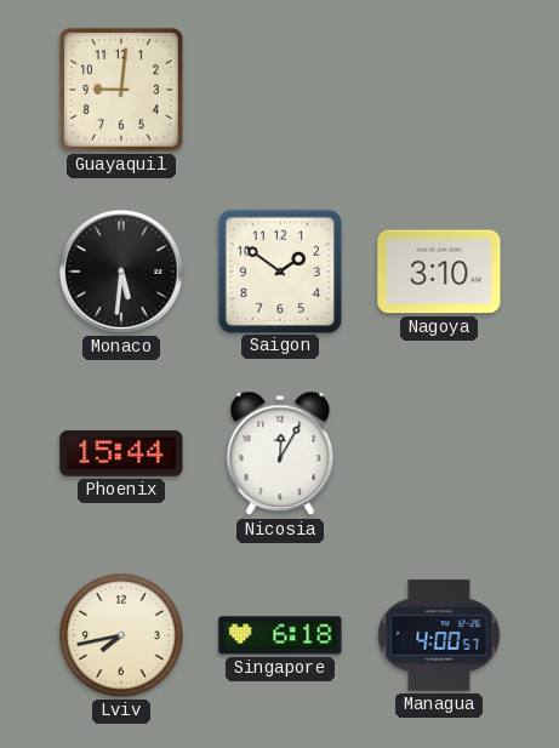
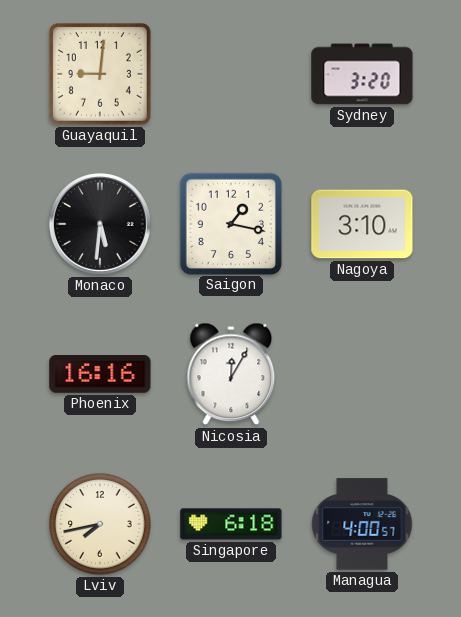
Sydney: none -> 3:20 (362, 74)
Saigon: 1:51 -> 1:17 (230, 223)
Phoenix: 15:44 -> 16:16 (100, 375)
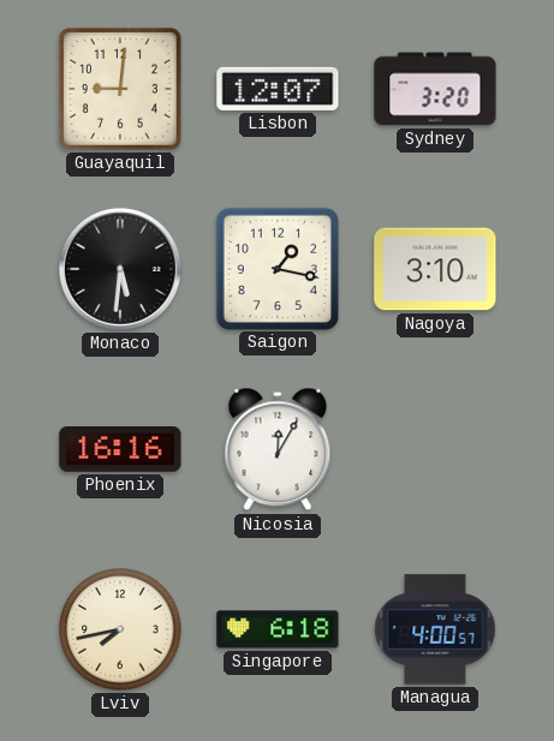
Lisbon: none -> 12:07 (278, 89)
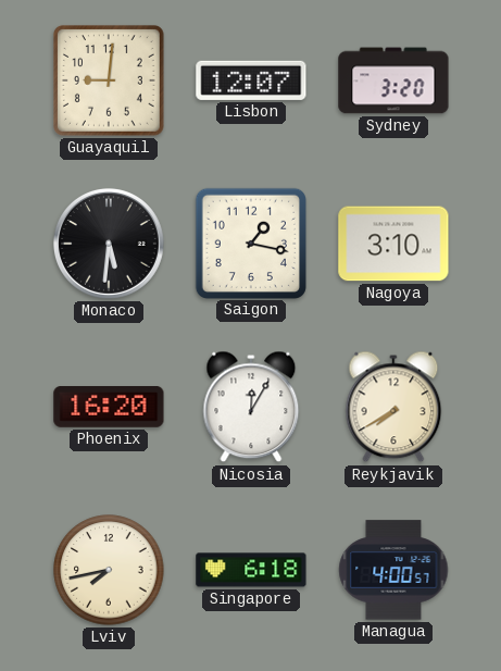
Phoenix: 16:16 -> 16:20 (109, 408)
Reykjavik: none -> 7:40 (393, 407)
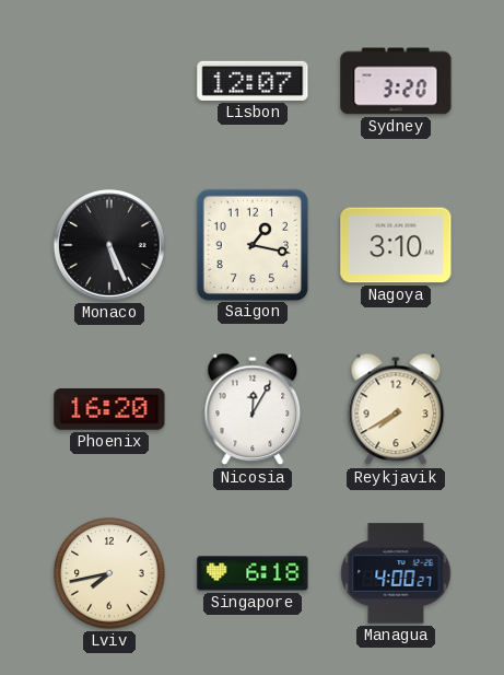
Guayaquil: 9:01 -> none (109, 80)
Monaco: 5:31 -> 5:26 (109, 245)
Managua: 4:00:57 -> 4:00:27 (396, 573)
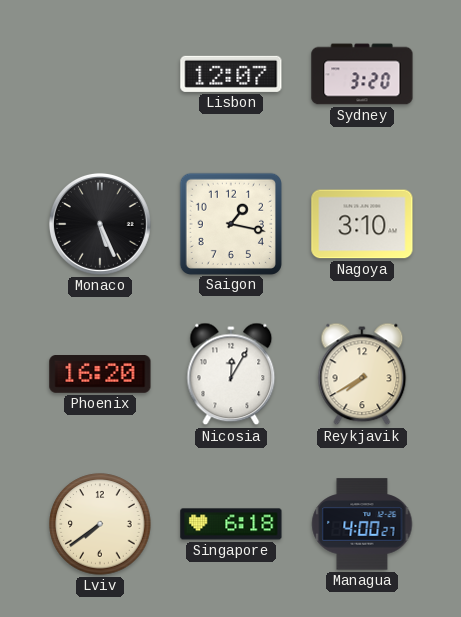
Lviv: 7:43 -> 7:39 (100, 524)
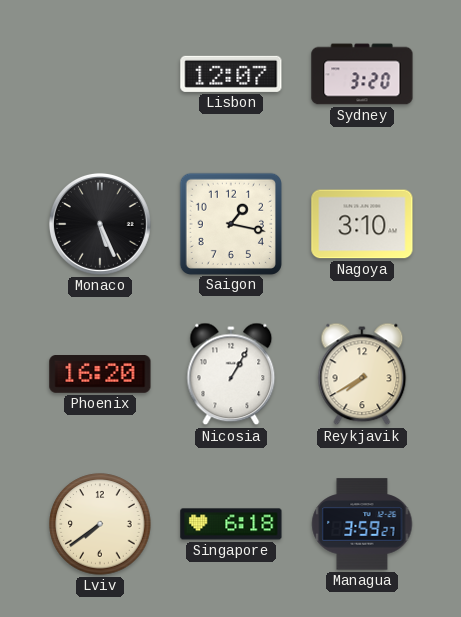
Nicosia: 12:05 -> 1:05 (231, 374)
Managua: 4:00 -> 3:59 (362, 524)
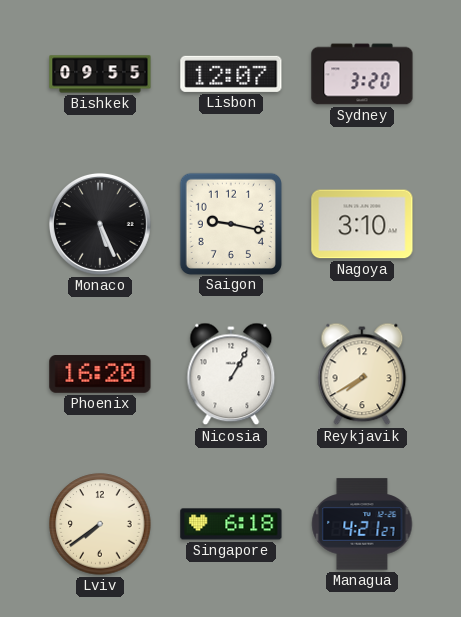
Bishkek: none -> 09:55 (100, 74)
Saigon: 1:17 -> 9:17 (230, 223)
Managua: 3:59 -> 4:21 (362, 524)
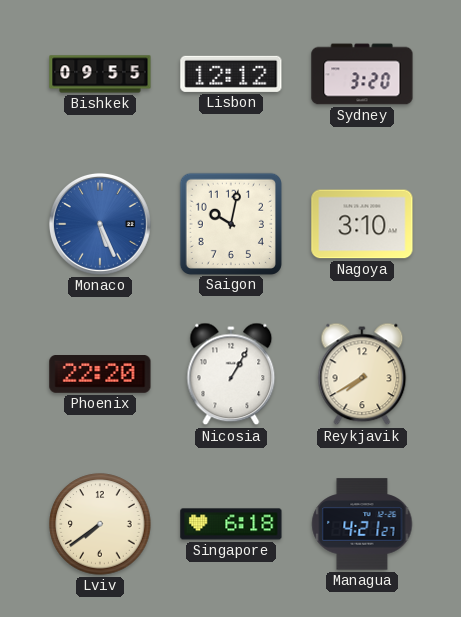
Lisbon: 12:07 -> 12:12 (231, 74)
Monaco dial: black -> blue (100, 224)
Saigon: 9:17 -> 10:02 (230, 223)
Phoenix: 16:20 -> 22:20 (100, 375)
